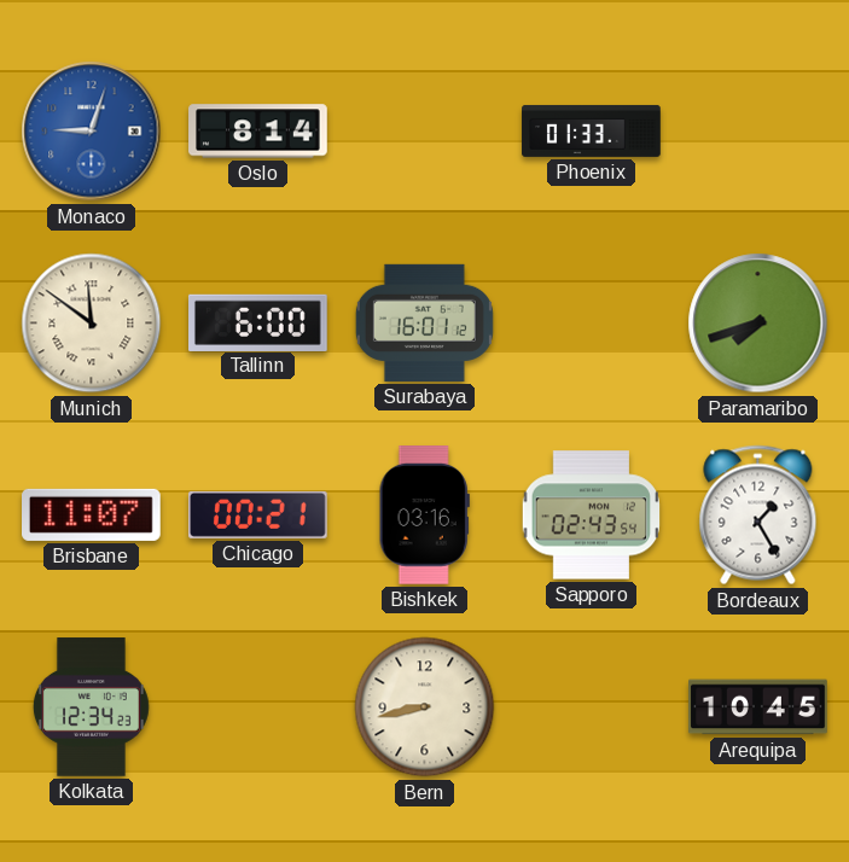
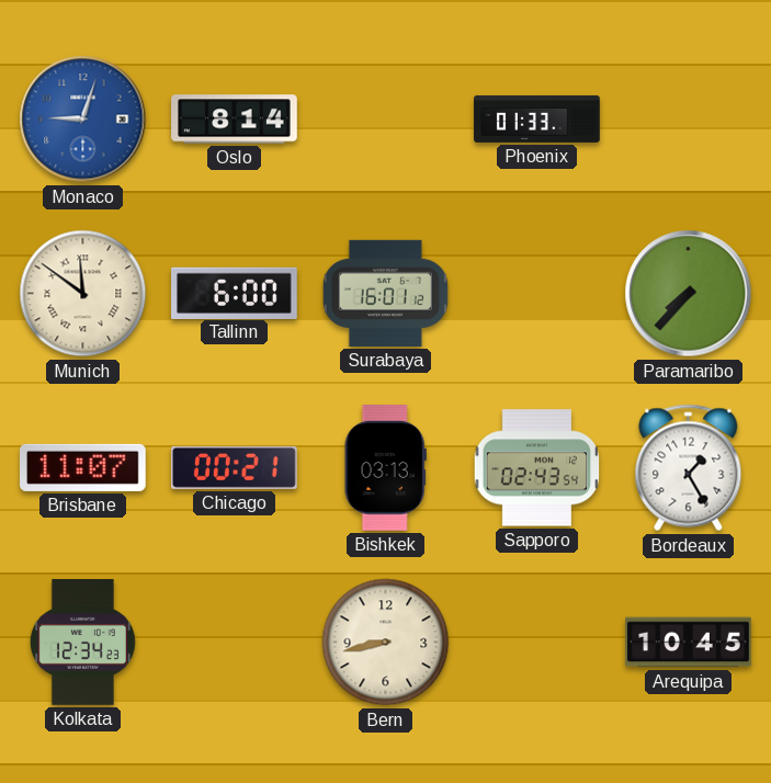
Paramaribo: 7:42 -> 7:37 (689, 294)
Bishkek: 03:16 -> 03:13 (385, 468)
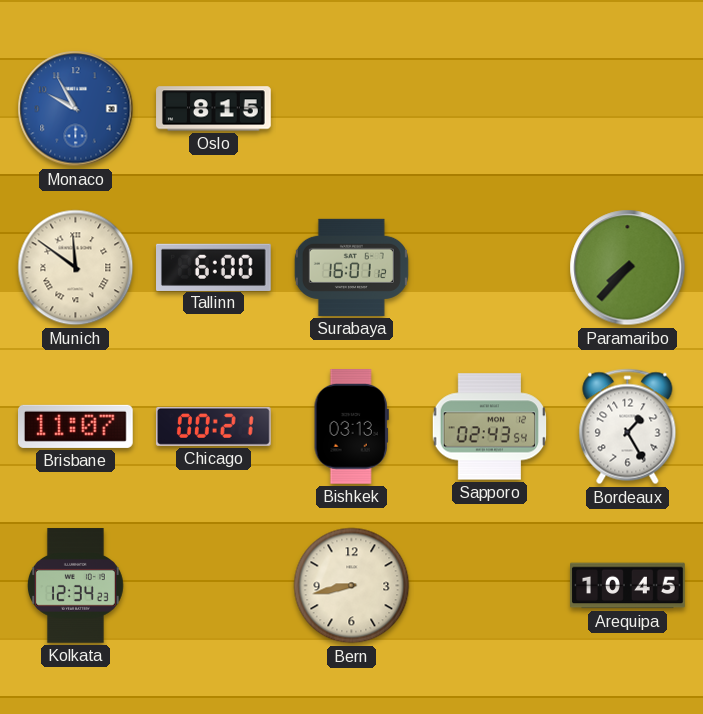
Monaco: 9:03 -> 9:55 (76, 109)
Oslo: 8:14 -> 8:15 (214, 109)
Phoenix: 01:33 -> none (537, 118)
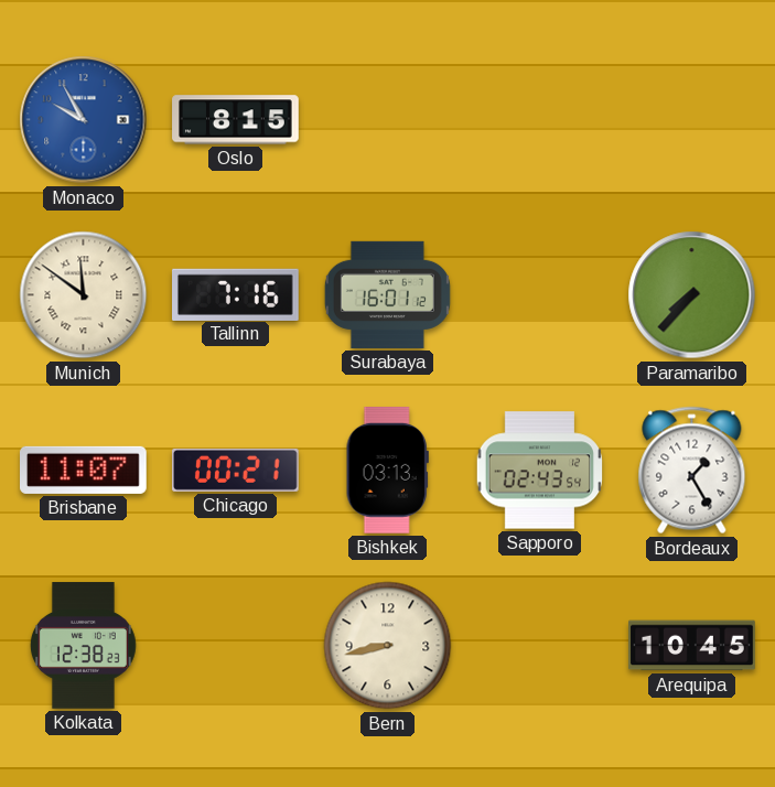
Tallinn: 6:00 -> 7:16 (236, 294)
Kolkata: 12:34 -> 12:38 (83, 646)
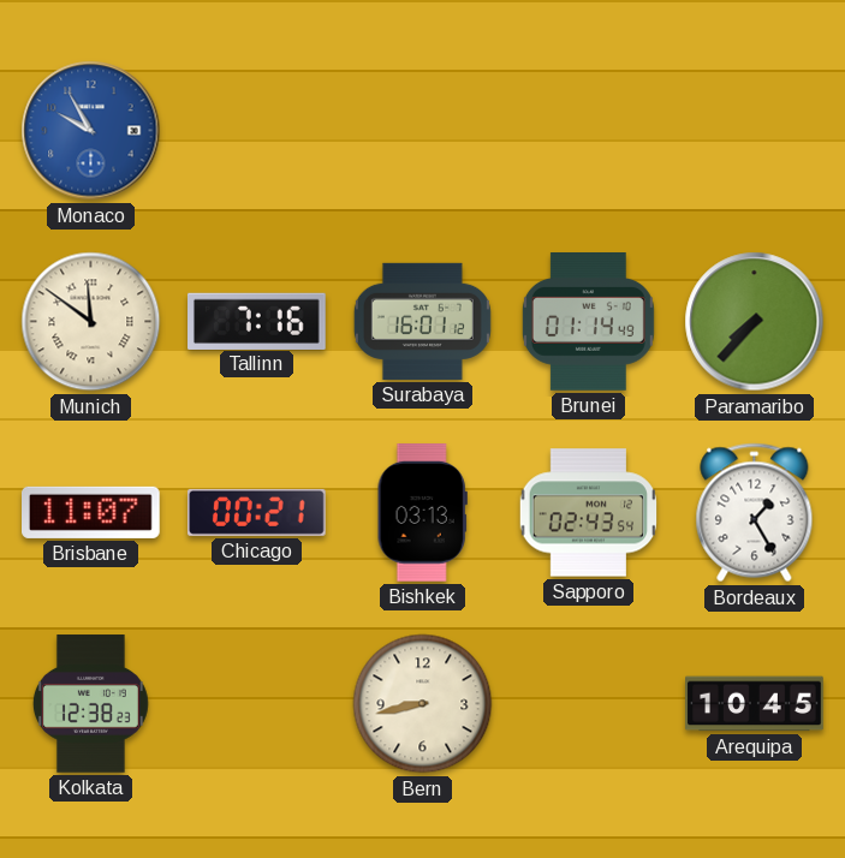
Oslo: 8:15 -> none (236, 120)
Brunei: none -> 01:14 (588, 322)
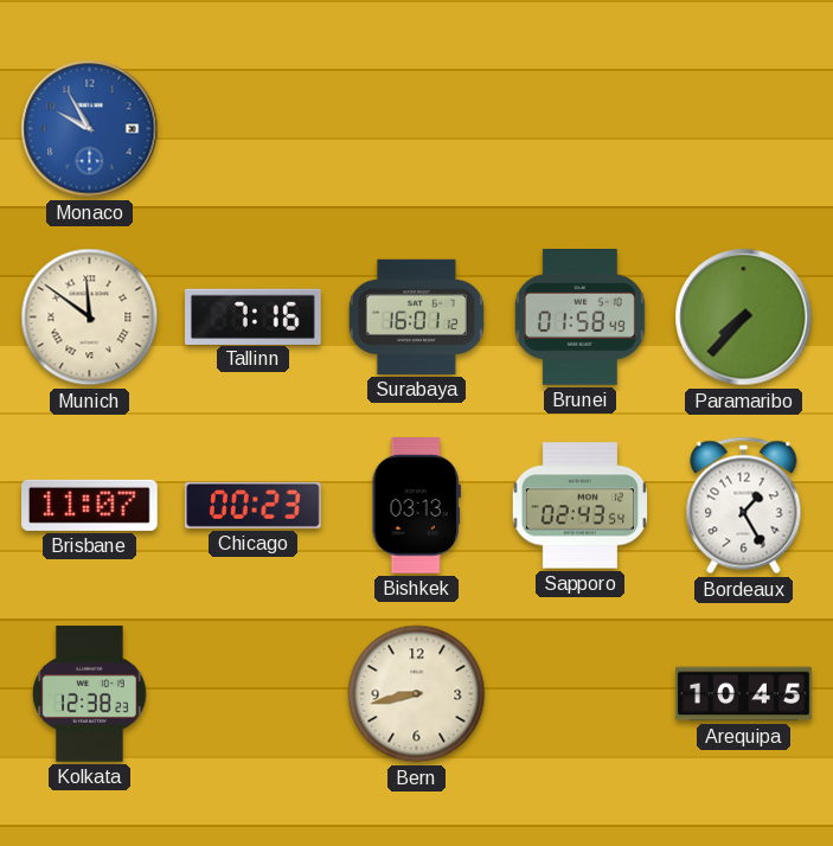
Brunei: 01:14 -> 01:58 (579, 318)
Chicago: 00:21 -> 00:23 (254, 505)
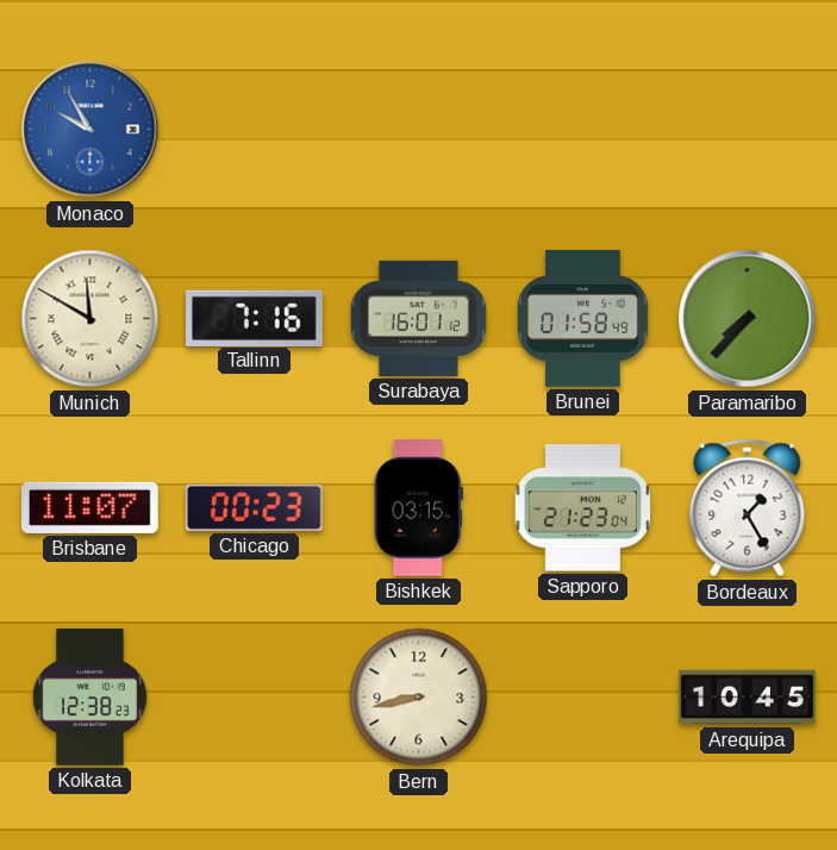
Munich: 11:51 -> 11:50 (90, 319)
Bishkek: 03:13 -> 03:15 (418, 508)
Sapporo: 02:43 -> 21:23 (582, 508)
